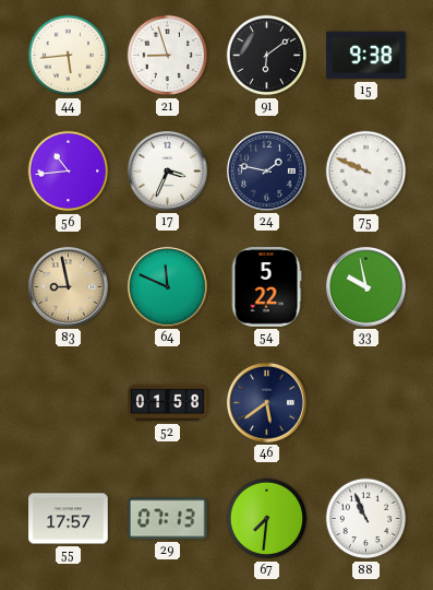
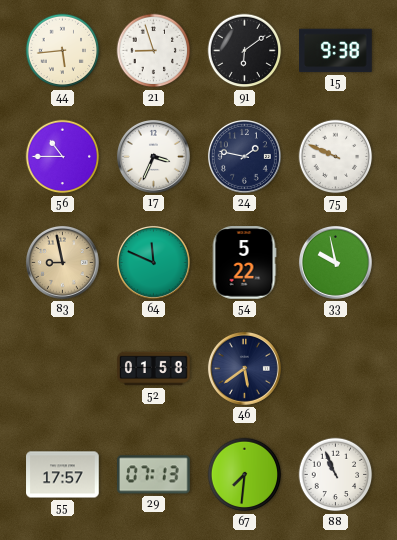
56: 10:44 -> 10:45 (63, 157)
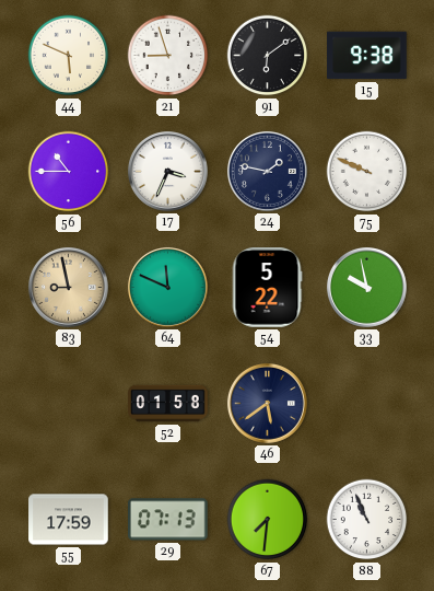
44: 5:44 -> 5:49 (69, 56)
55: 17:57 -> 17:59 (69, 520)
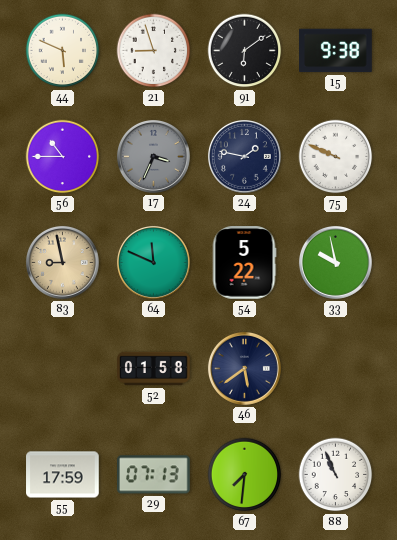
17 dial: white -> grey (153, 156)
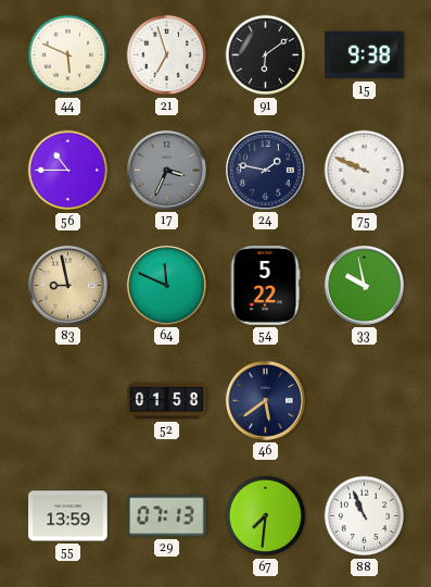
21: 8:57 -> 6:57 (167, 55)
55: 17:59 -> 13:59 (68, 516)
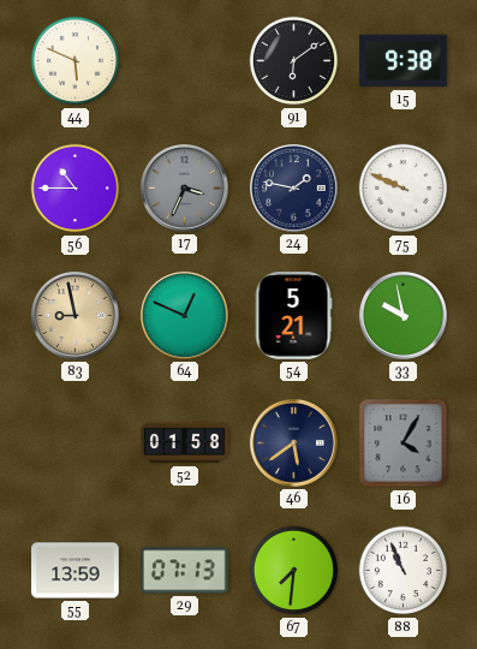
21: 6:57 -> none (167, 55)
64: 11:49 -> 12:49 (184, 315)
54: 5:22 -> 5:21 (293, 316)
16: none -> 4:05 (404, 443)
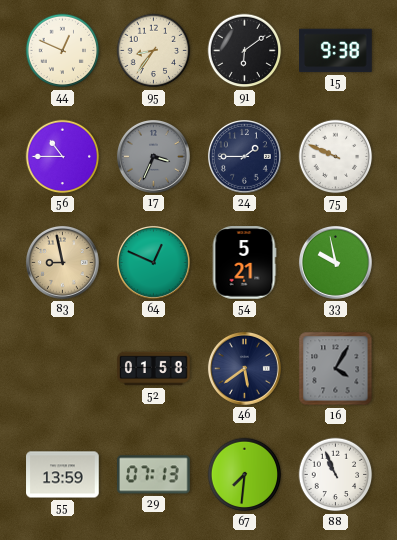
44: 5:49 -> 12:49 (63, 51)
95: none -> 8:36 (154, 51)
24: 1:47 -> 1:45 (244, 156)
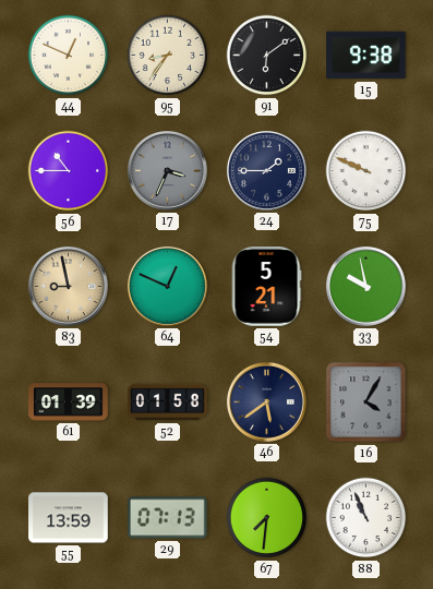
61: none -> 01:39 (69, 402)
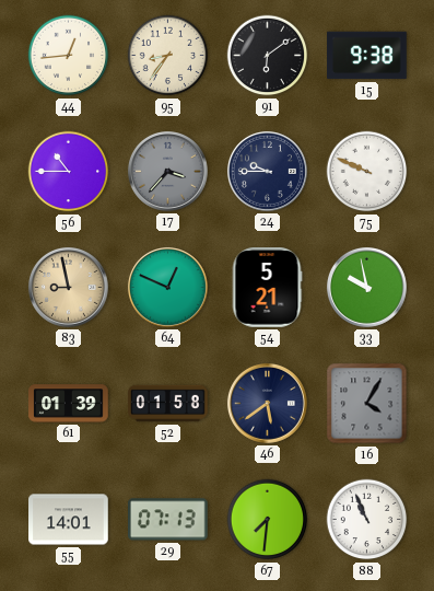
44: 12:49 -> 12:44 (69, 56)
17: 3:34 -> 3:37 (167, 171)
24: 1:45 -> 9:45 (267, 171)
55: 13:59 -> 14:01 (69, 520)
